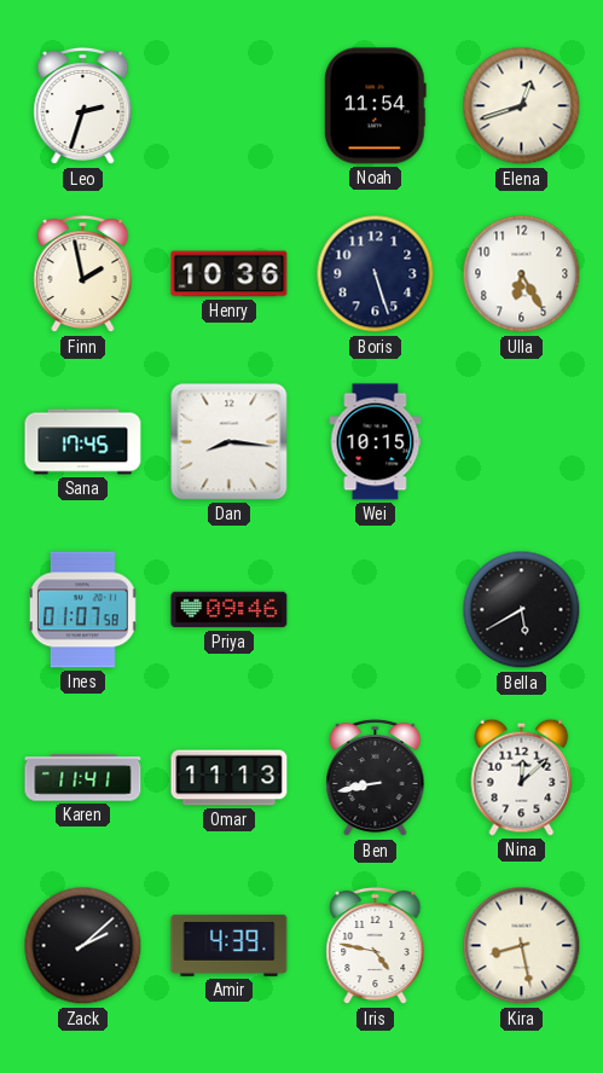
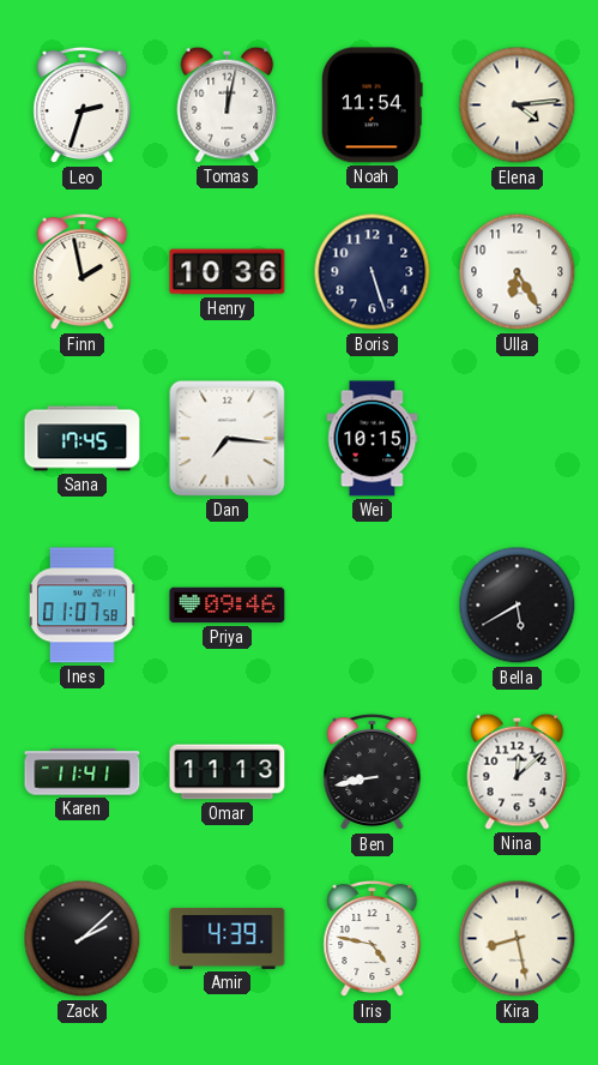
Tomas: none -> 12:02 (228, 104)
Elena: 12:42 -> 4:14 (518, 106)
Dan: 8:16 -> 7:16 (228, 439)
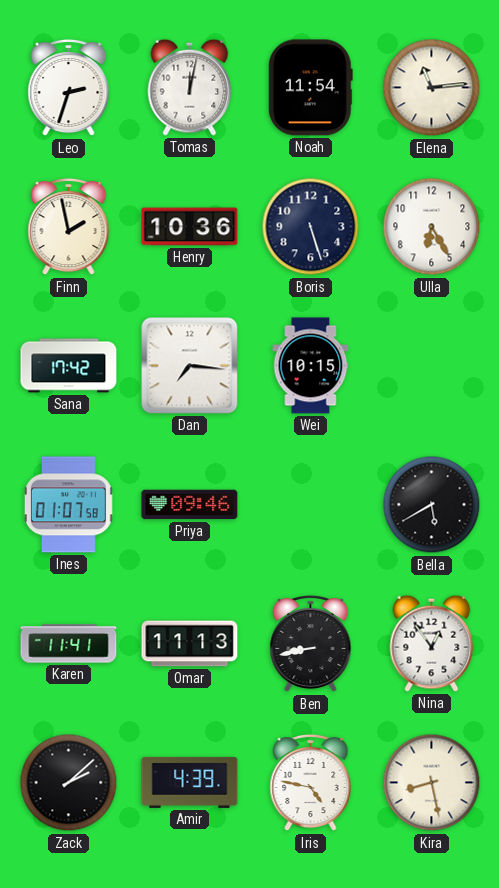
Elena: 4:14 -> 11:14 (432, 88)
Sana: 17:45 -> 17:42 (69, 366)
Nina: 12:08 -> 12:54 (432, 643)
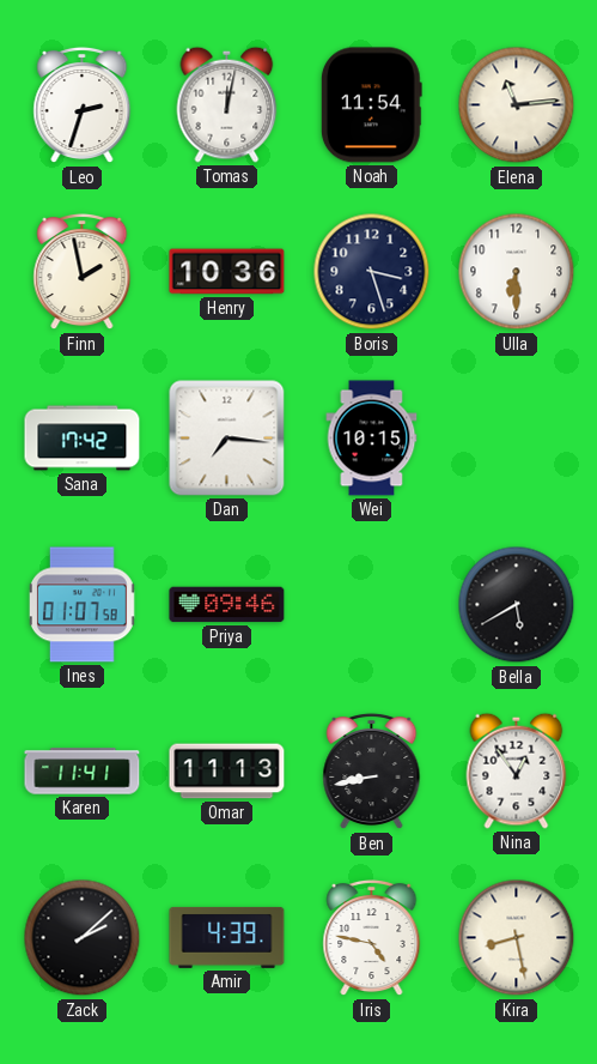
Boris: 5:27 -> 3:27 (372, 272)
Ulla: 6:25 -> 6:30 (517, 272)
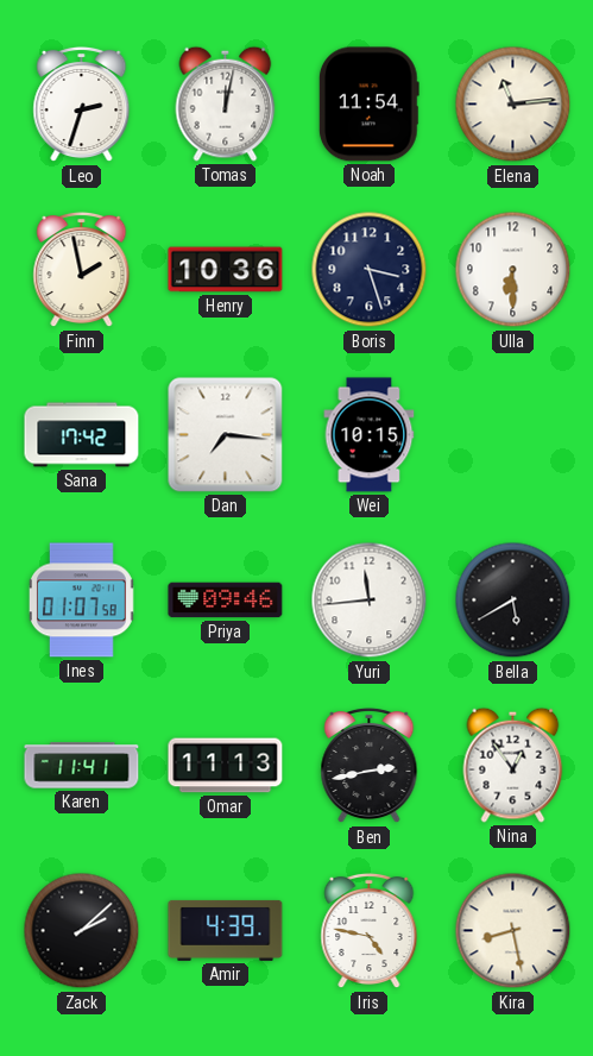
Yuri: none -> 11:44 (370, 601)
Ben: 8:43 -> 2:43 (370, 766)
